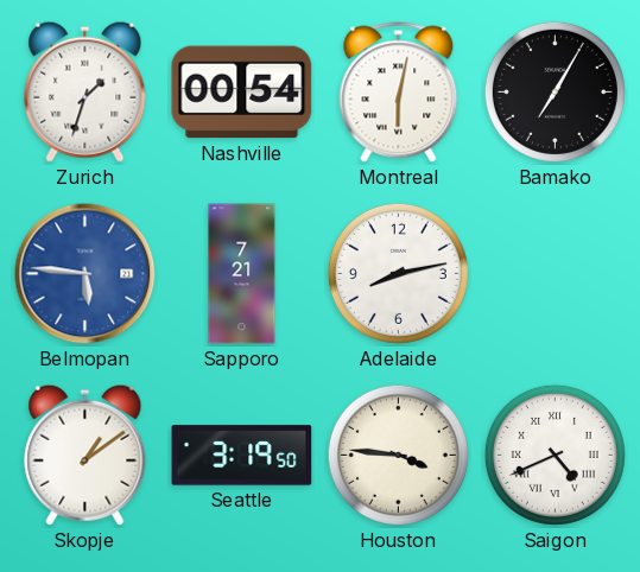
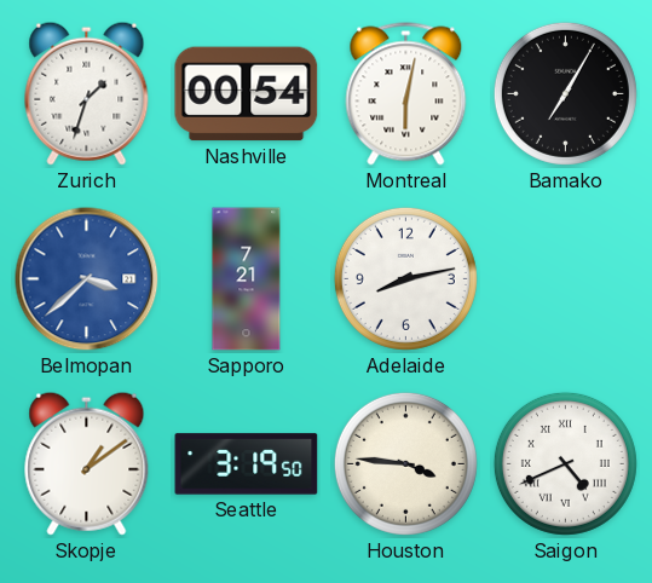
Belmopan: 5:46 -> 3:38 (87, 279)
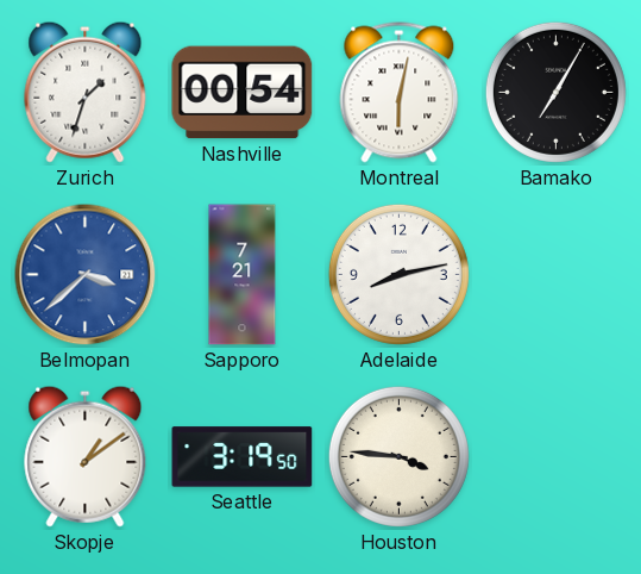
Saigon: 4:41 -> none (565, 463)
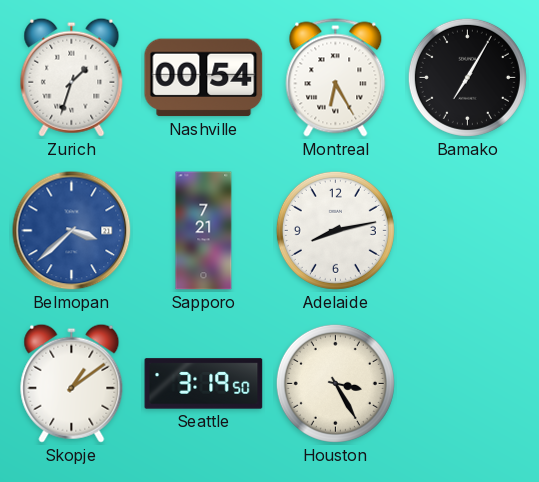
Montreal: 6:02 -> 6:25 (336, 78)
Houston: 3:46 -> 3:25 (335, 383)
